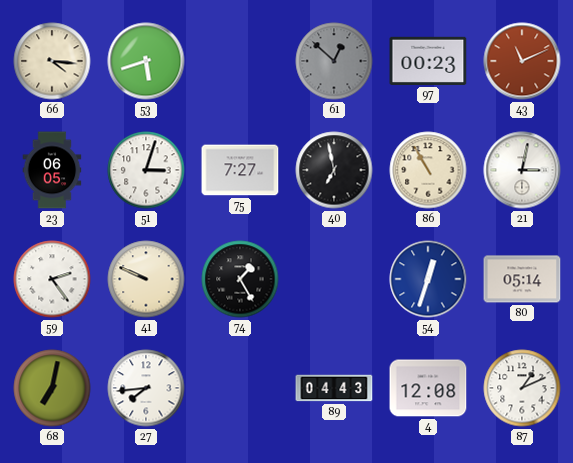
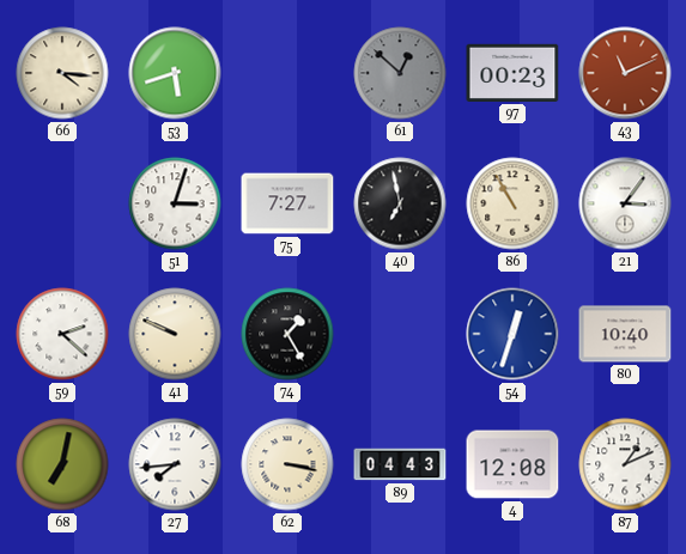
23: 06:05 -> none (52, 170)
21: 3:02 -> 3:06 (625, 203)
59: 2:24 -> 2:22 (62, 334)
80: 05:14 -> 10:40 (625, 334)
62: none -> 3:17 (287, 464)
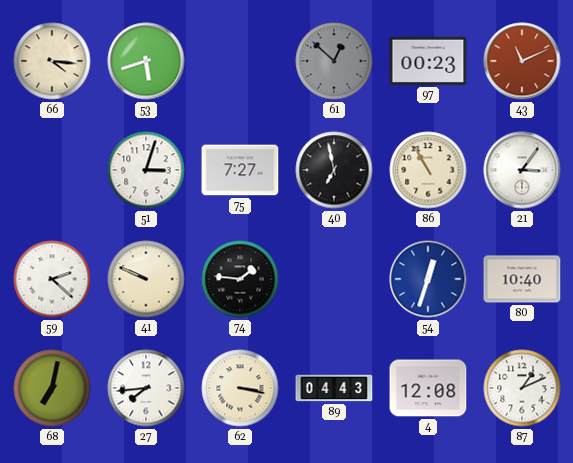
74: 1:25 -> 1:46 (240, 279)
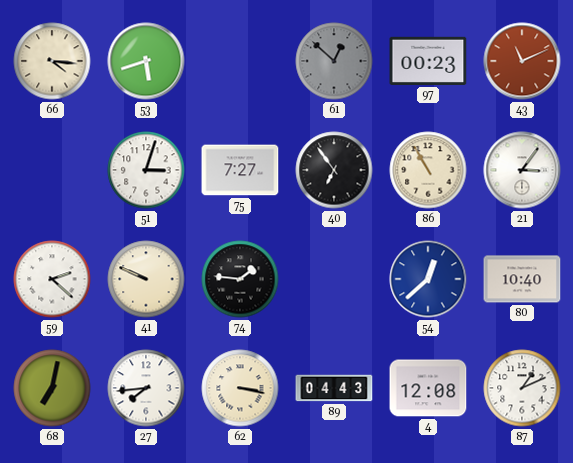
40: 6:58 -> 6:54 (334, 170)
54: 12:33 -> 12:38 (428, 279)
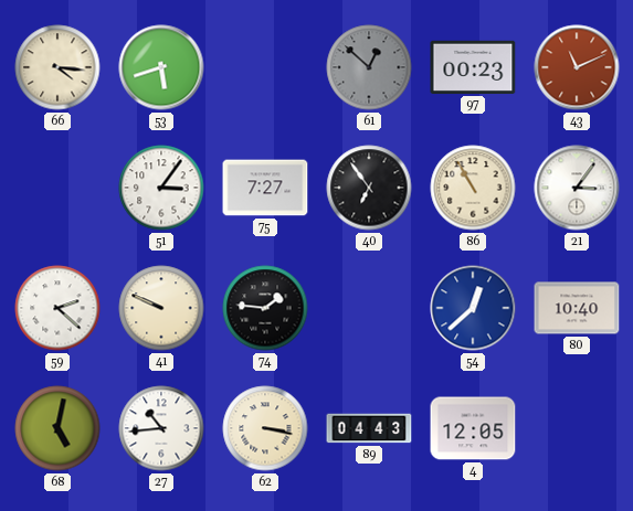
51: 3:03 -> 3:06 (161, 188)
68: 7:02 -> 5:02 (57, 428)
27: 7:44 -> 10:44 (161, 428)
4: 12:08 -> 12:05 (473, 428)
87: 1:11 -> none (522, 388)
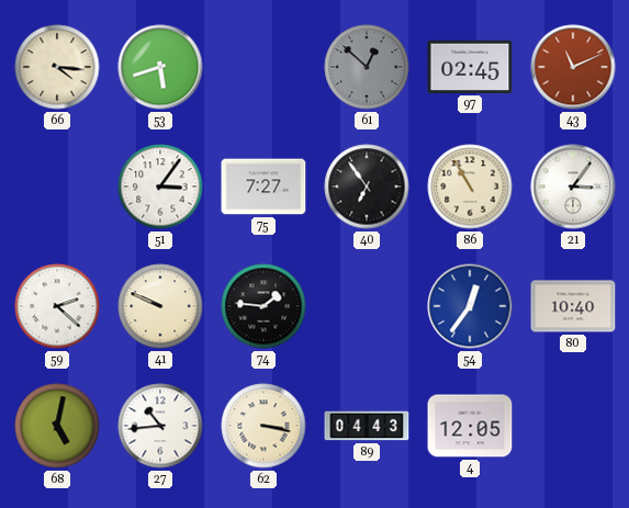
97: 00:23 -> 02:45 (470, 67)
54: 12:38 -> 12:36 (470, 306)
